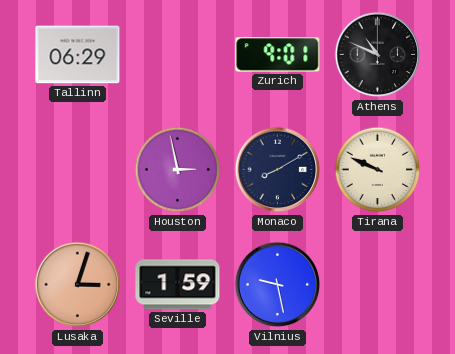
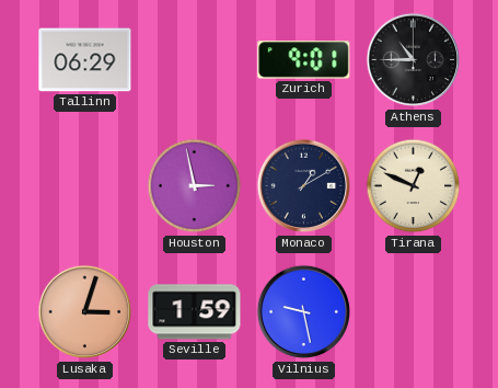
Athens: 10:49 -> 10:45 (414, 60)
Monaco: 8:10 -> 1:10 (304, 186)
Tirana: 9:49 -> 12:49 (414, 186)
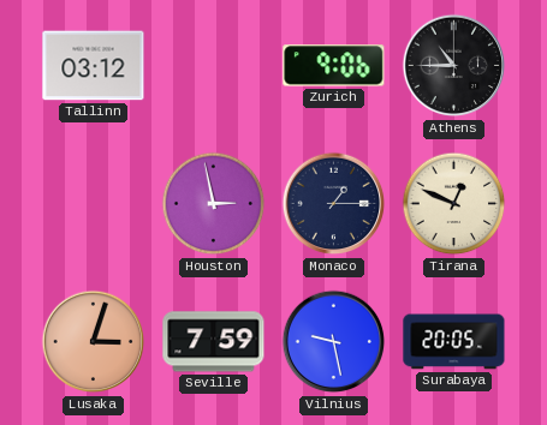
Tallinn: 06:29 -> 03:12 (94, 66)
Zurich: 9:01 -> 9:06 (334, 66)
Monaco: 1:10 -> 1:15 (334, 204)
Seville: 1:59 -> 7:59 (214, 342)
Surabaya: none -> 20:05 (454, 342)
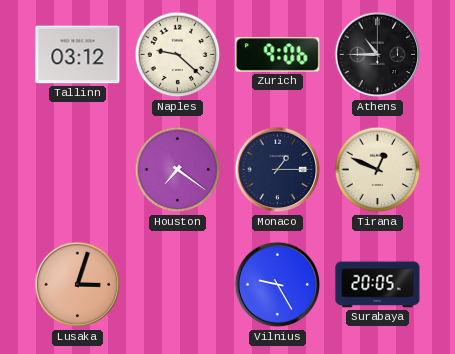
Naples: none -> 9:22 (178, 55)
Houston: 2:58 -> 7:21 (178, 170)
Seville: 7:59 -> none (214, 342)
Vilnius: 9:28 -> 9:25 (278, 285)
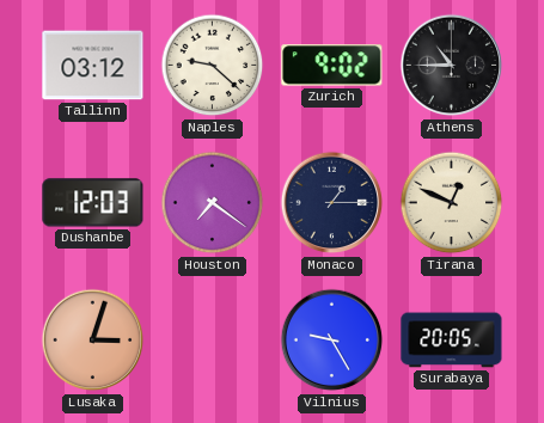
Zurich: 9:06 -> 9:02 (332, 66)
Dushanbe: none -> 12:03 (93, 203)
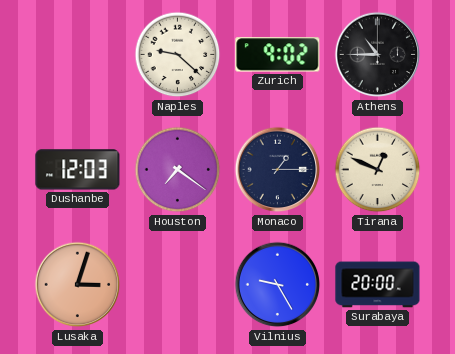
Tallinn: 03:12 -> none (93, 66)
Surabaya: 20:05 -> 20:00 (378, 285)
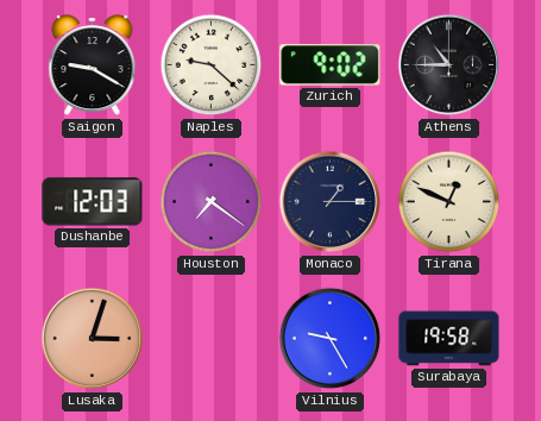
Saigon: none -> 9:20 (93, 67)
Surabaya: 20:00 -> 19:58 (449, 339)
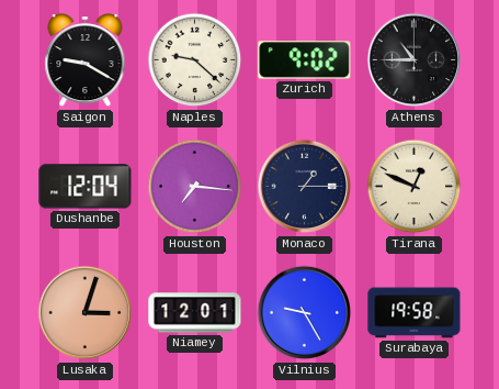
Dushanbe: 12:03 -> 12:04 (86, 187)
Houston: 7:21 -> 7:16 (195, 187)
Niamey: none -> 12:01 (195, 313)
